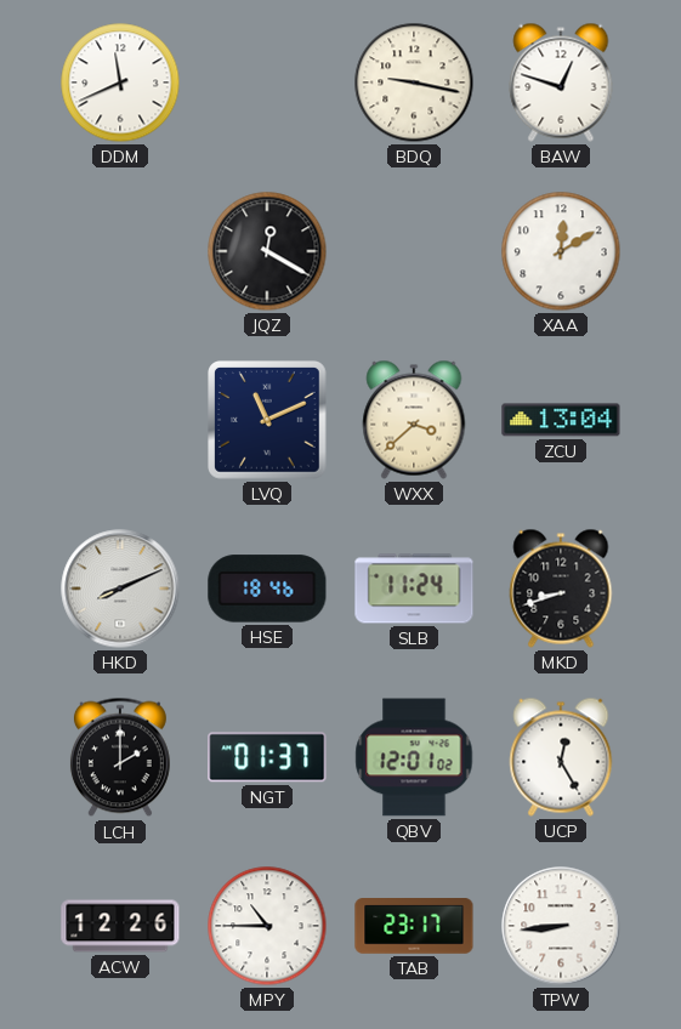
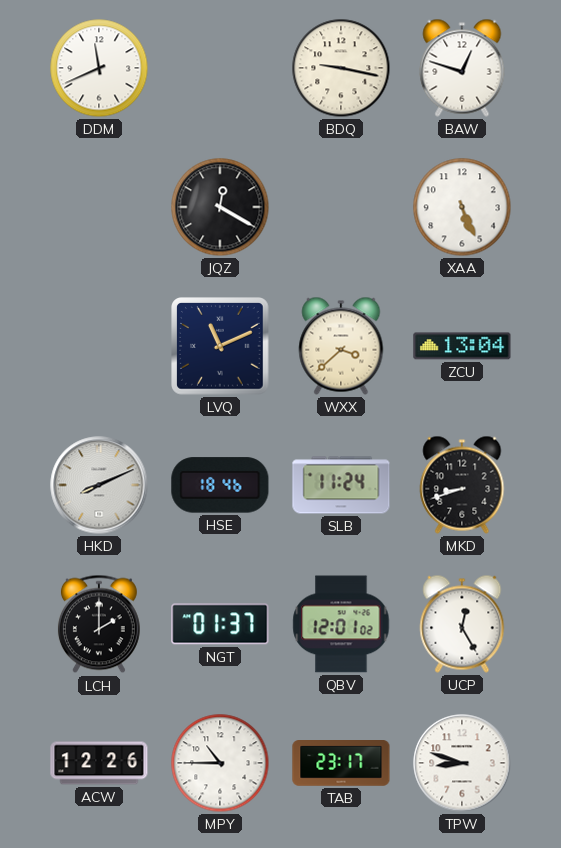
XAA: 12:10 -> 5:26 (462, 207)
TPW: 8:44 -> 8:48 (462, 763)
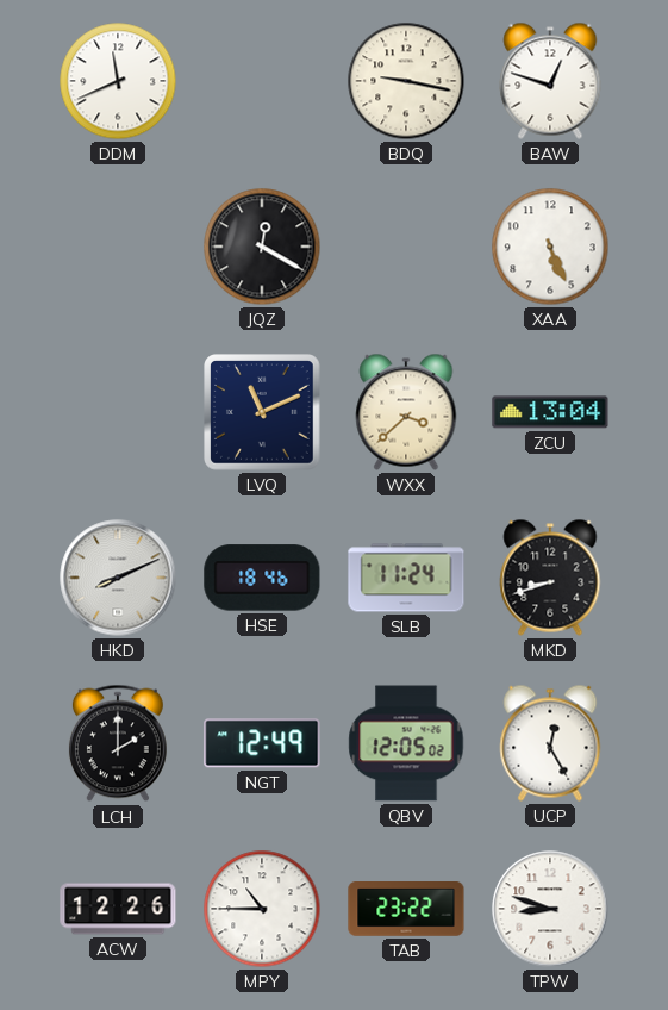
NGT: 01:37 -> 12:49 (262, 743)
QBV: 12:01 -> 12:05 (406, 743)
TAB: 23:17 -> 23:22 (406, 910)
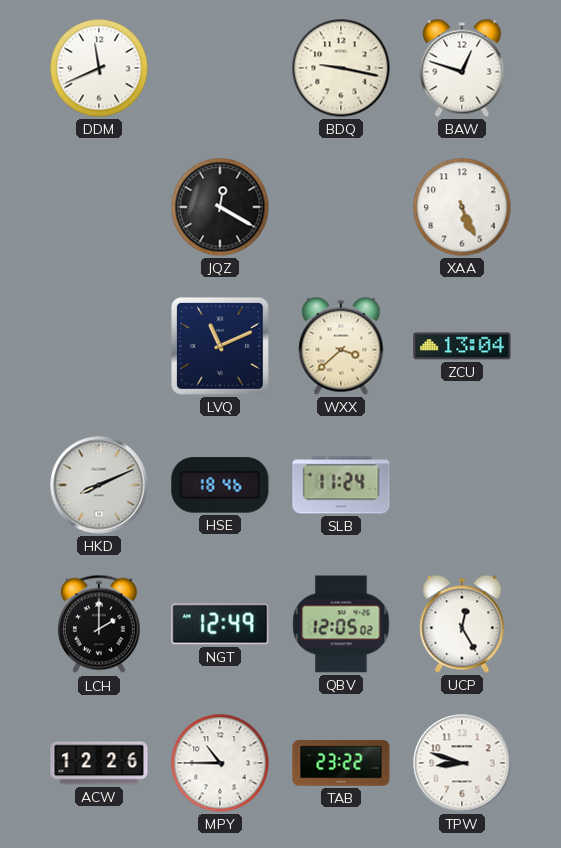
MKD: 8:42 -> none (550, 578)
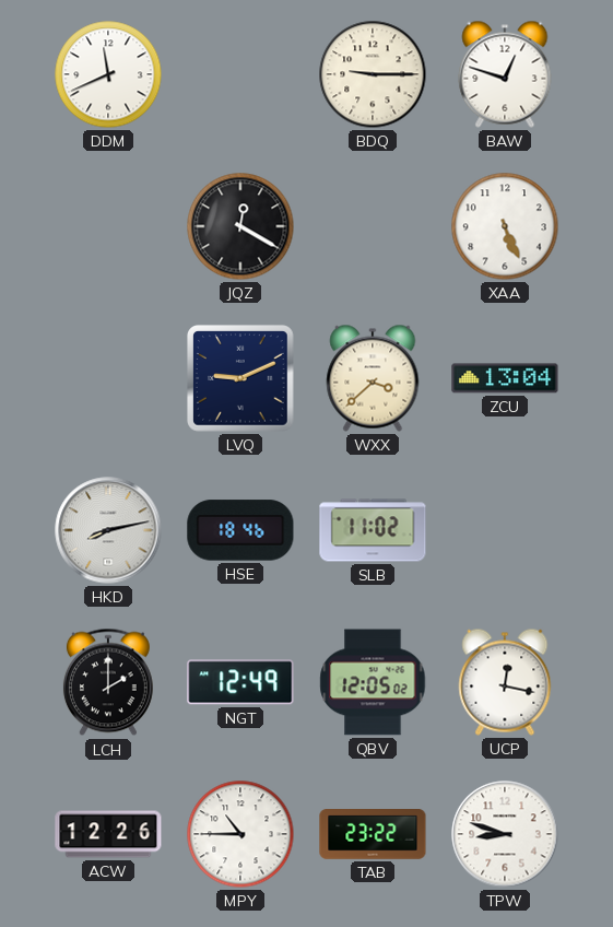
BDQ: 9:17 -> 9:15 (373, 74)
LVQ: 11:11 -> 9:11 (241, 379)
HKD: 8:11 -> 8:13 (108, 530)
SLB: 11:24 -> 11:02 (373, 530)
UCP: 12:25 -> 12:17 (505, 682)
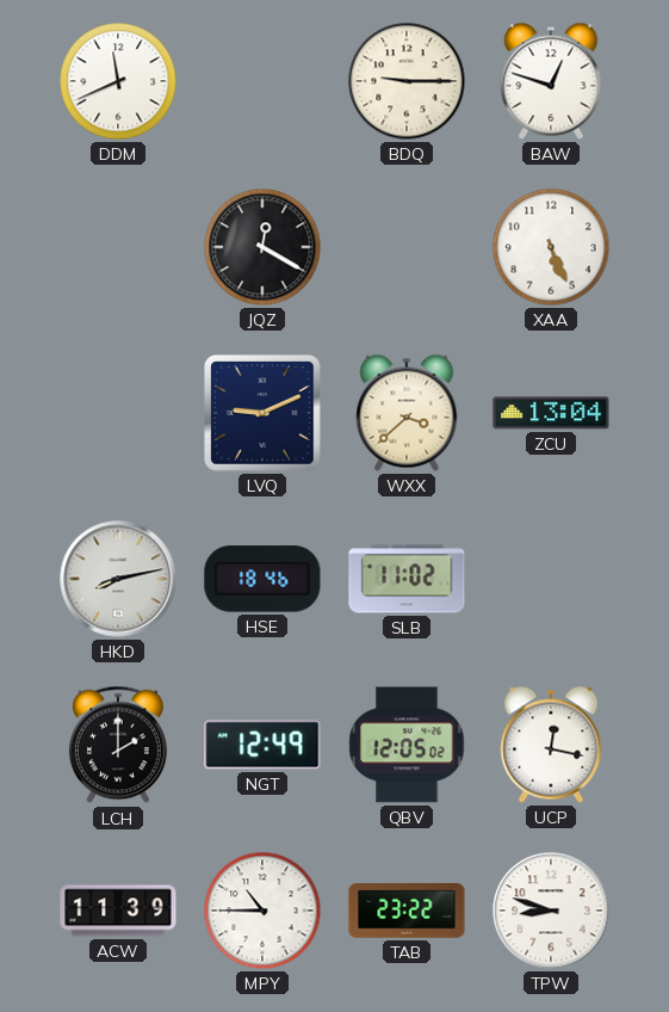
ACW: 12:26 -> 11:39 (118, 911)
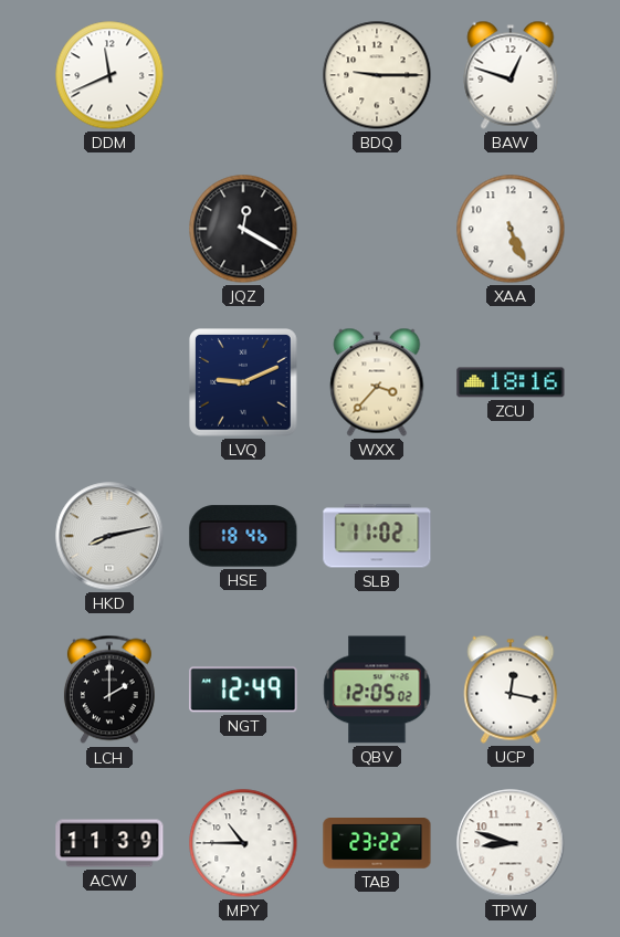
WXX: 3:38 -> 3:37 (377, 382)
ZCU: 13:04 -> 18:16 (511, 382)
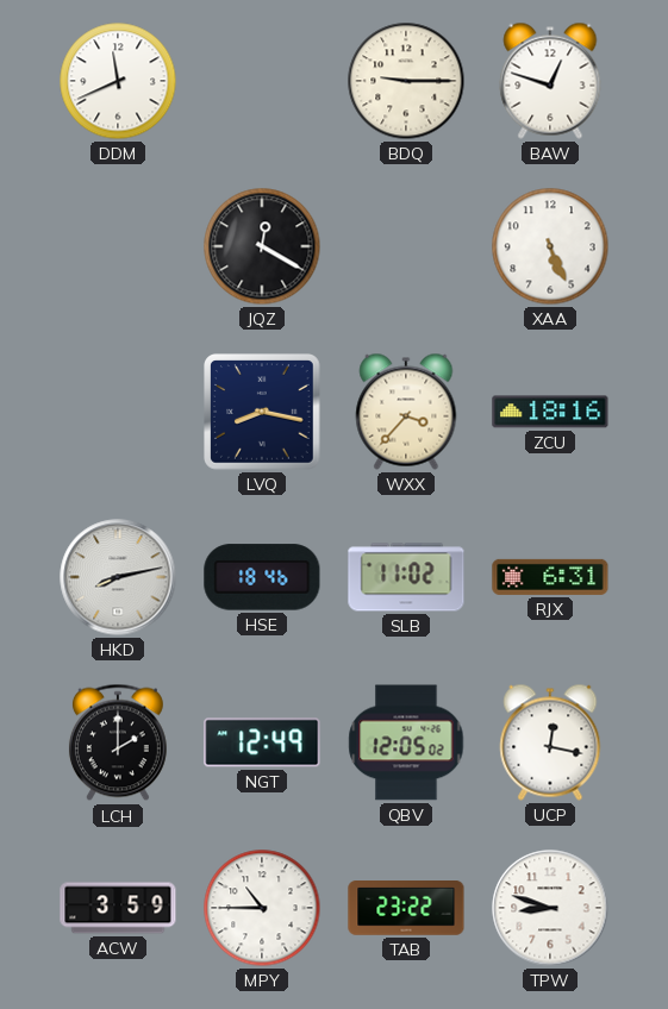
LVQ: 9:11 -> 8:17 (263, 413)
RJX: none -> 6:31 (550, 577)
ACW: 11:39 -> 3:59 (118, 908)
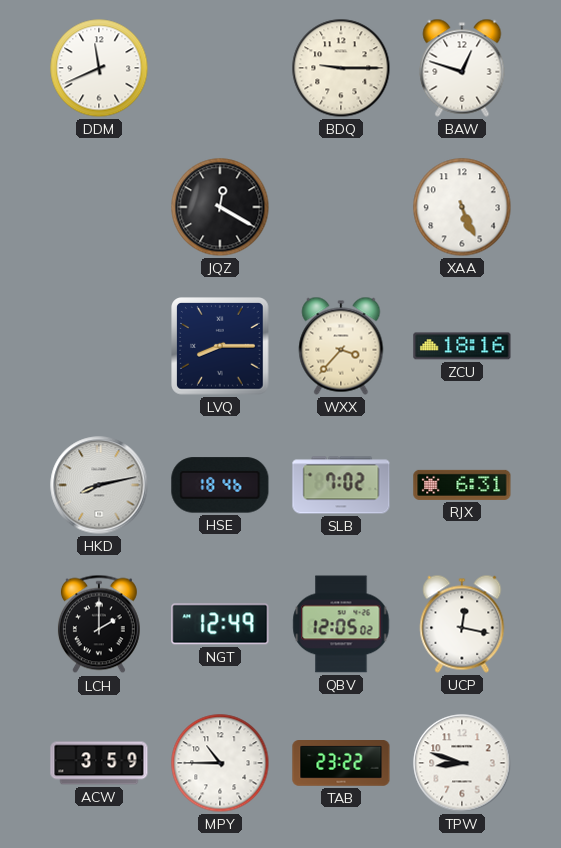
LVQ: 8:17 -> 8:15 (221, 347)
SLB: 11:02 -> 7:02 (341, 485)
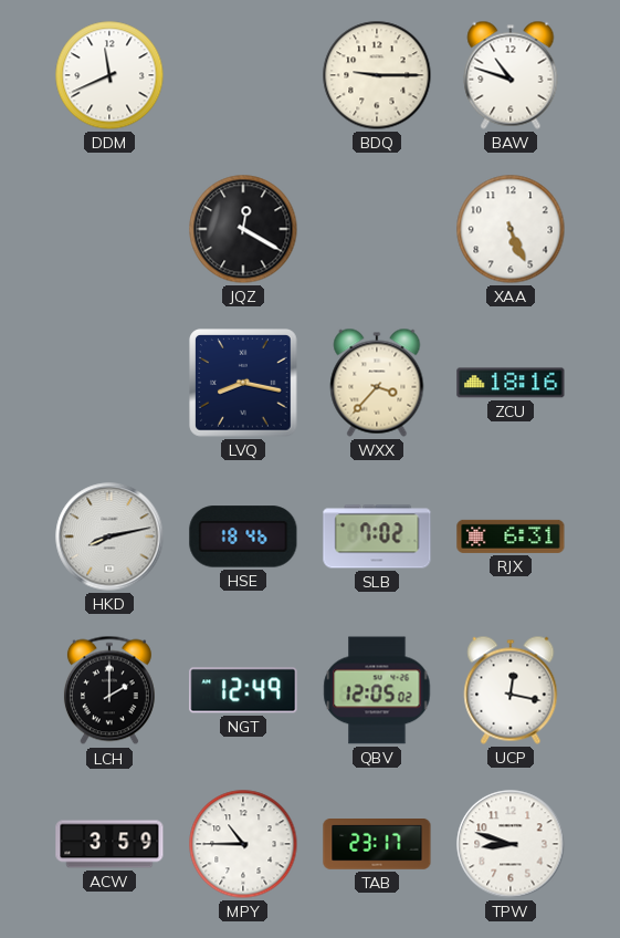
BAW: 12:48 -> 10:48 (511, 75)
LVQ: 8:15 -> 8:17 (244, 384)
TAB: 23:22 -> 23:17 (377, 845)
